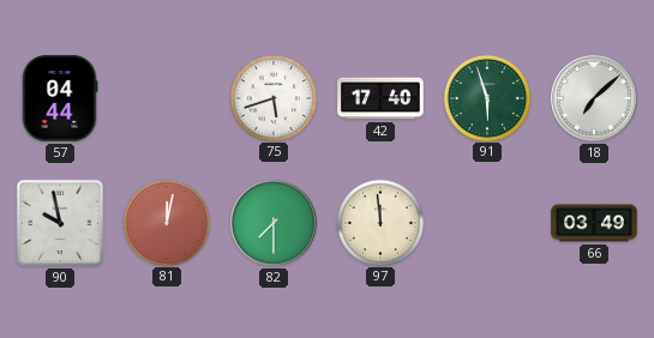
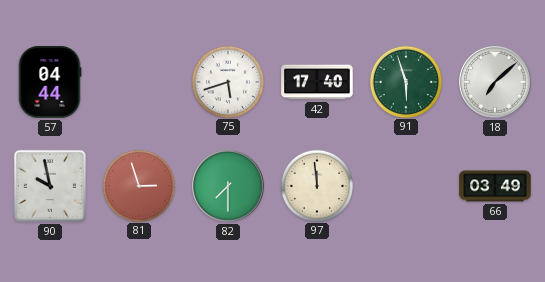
81: 12:02 -> 2:57 (138, 185)
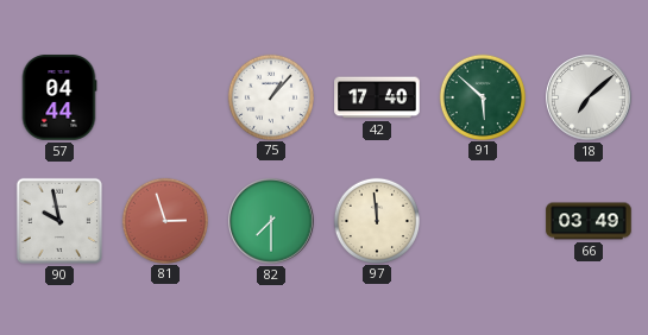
75: 5:42 -> 1:07 (270, 96)
91: 5:57 -> 5:52 (482, 96)
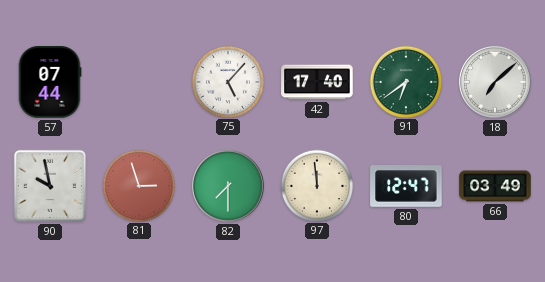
57: 04:44 -> 07:44 (50, 82)
75: 1:07 -> 5:07 (227, 81)
91: 5:52 -> 6:39 (405, 81)
80: none -> 12:47 (406, 186)
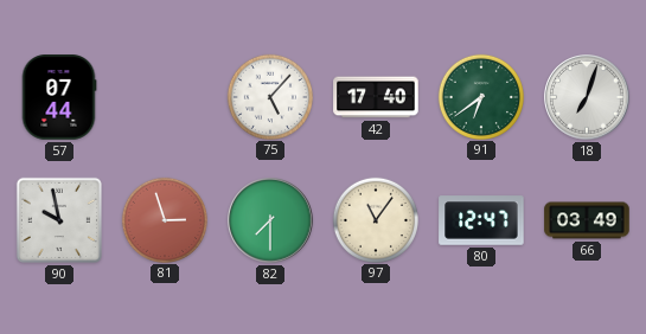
18: 7:08 -> 7:03 (587, 97)
97: 11:59 -> 11:06 (375, 219)
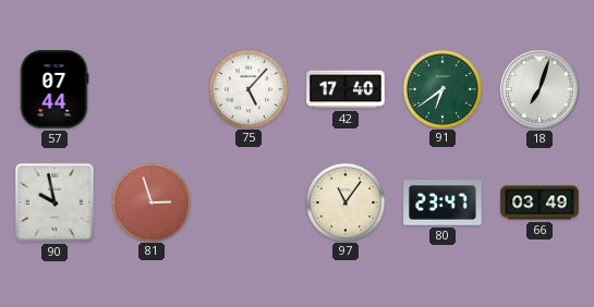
82: 7:30 -> none (270, 220)
80: 12:47 -> 23:47 (443, 202)
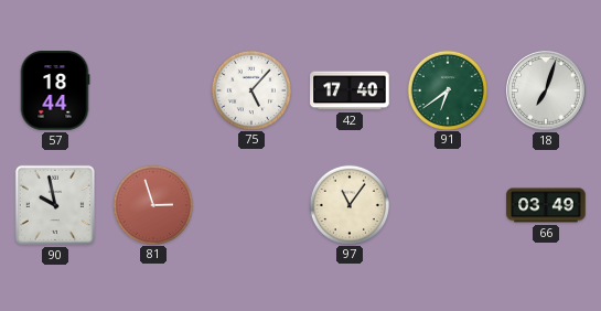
57: 07:44 -> 18:44 (55, 90)
80: 23:47 -> none (443, 202)
